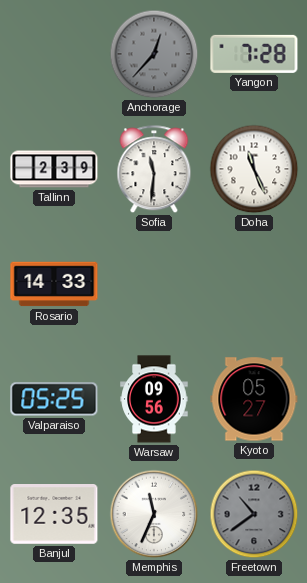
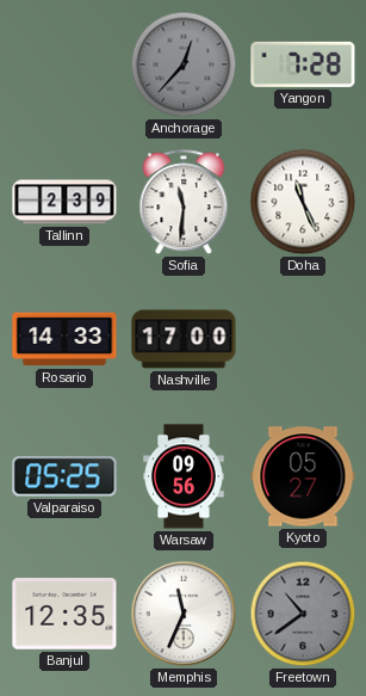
Nashville: none -> 17:00 (184, 339)
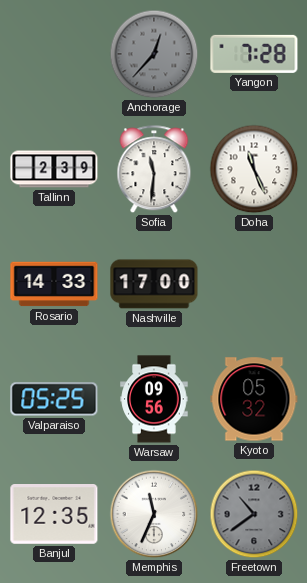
Kyoto: 05:27 -> 05:32 (254, 399)
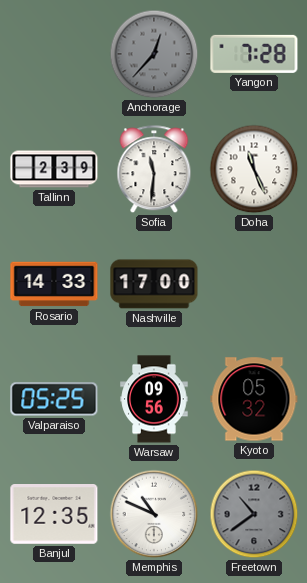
Memphis: 11:34 -> 10:49 (154, 514)
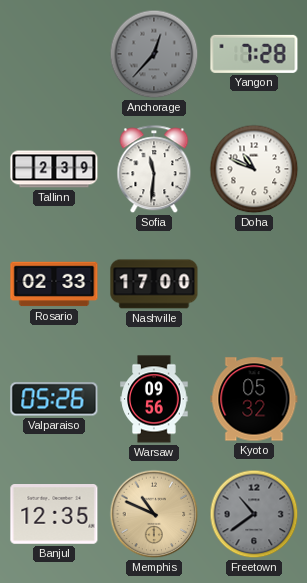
Doha: 11:26 -> 10:49 (254, 169)
Rosario: 14:33 -> 02:33 (54, 284)
Valparaiso: 05:25 -> 05:26 (54, 399)
Memphis dial: white -> champagne (154, 514)
